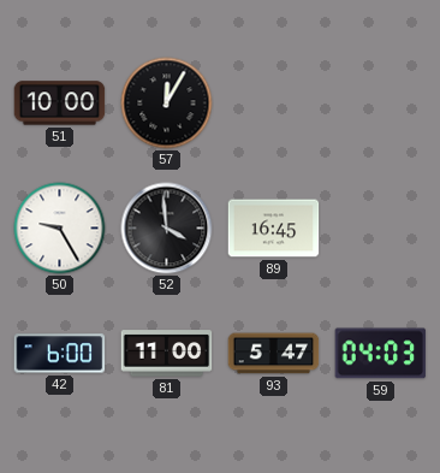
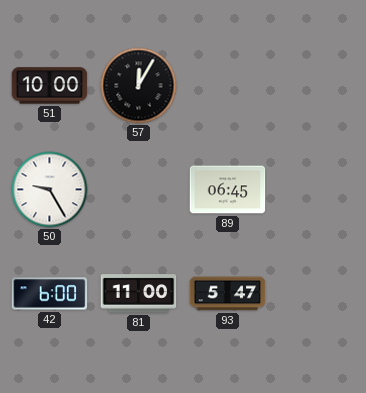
52: 3:59 -> none (167, 229)
89: 16:45 -> 06:45 (228, 190)
59: 04:03 -> none (381, 354)
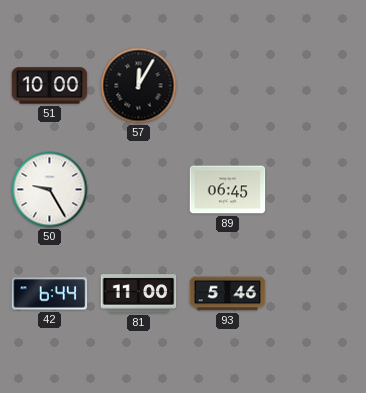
42: 6:00 -> 6:44 (50, 294)
93: 5:47 -> 5:46 (228, 294)
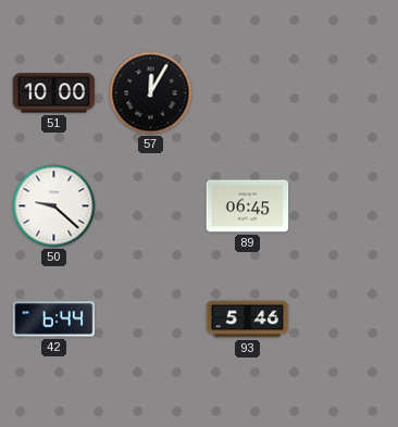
50: 9:25 -> 9:22 (54, 206)
81: 11:00 -> none (139, 294)
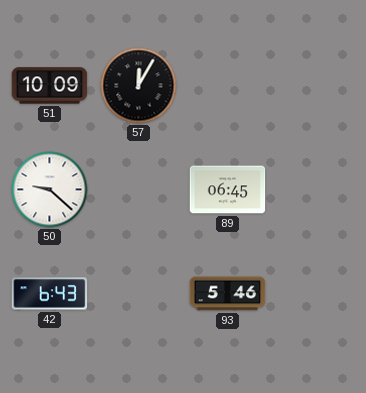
51: 10:00 -> 10:09 (50, 86)
42: 6:44 -> 6:43 (50, 294)
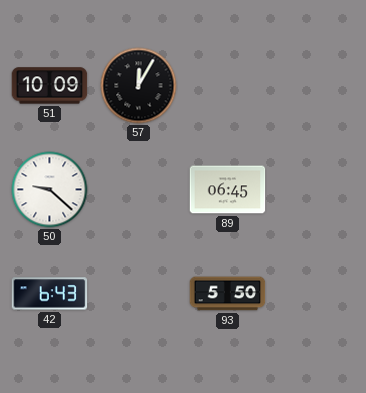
93: 5:46 -> 5:50 (228, 294)
